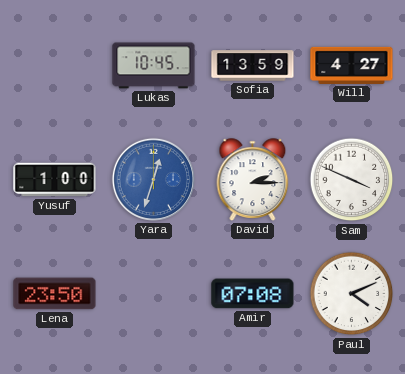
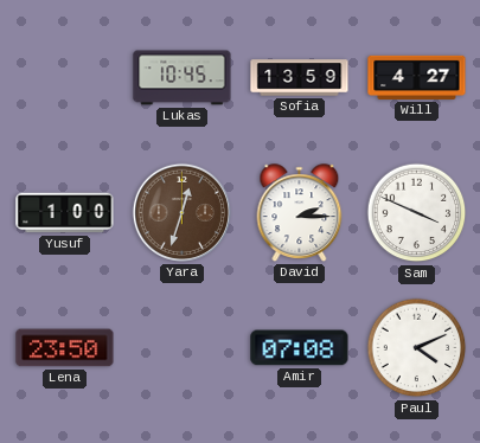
Yara dial: blue -> brown (181, 212)
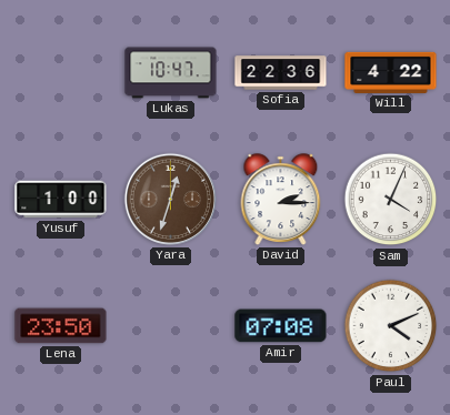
Lukas: 10:45 -> 10:47 (171, 73)
Sofia: 13:59 -> 22:36 (281, 73)
Will: 4:27 -> 4:22 (391, 72)
Sam: 3:49 -> 4:04 (391, 200)
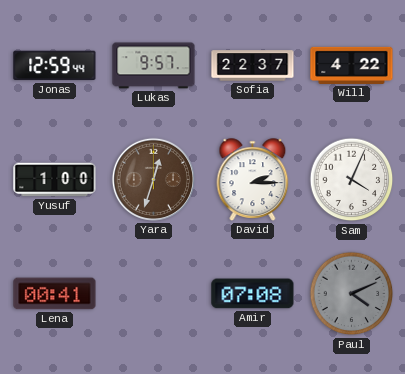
Jonas: none -> 12:59 (55, 66)
Lukas: 10:47 -> 9:57 (154, 66)
Sofia: 22:36 -> 22:37 (253, 66)
Lena: 23:50 -> 00:41 (55, 294)
Paul dial: white -> grey (352, 294)
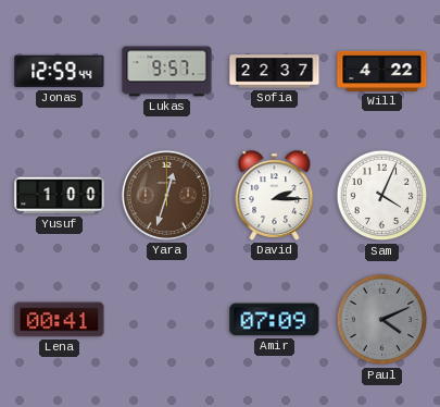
Amir: 07:08 -> 07:09 (275, 320)
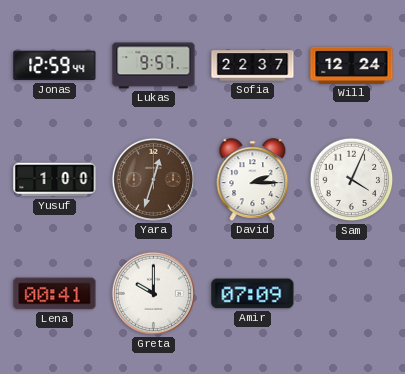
Will: 4:22 -> 12:24 (352, 65)
Greta: none -> 10:00 (153, 293)
Paul: 4:11 -> none (382, 320)
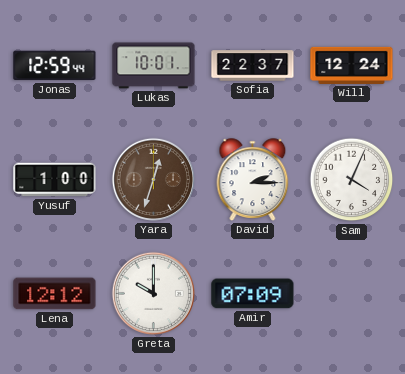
Lukas: 9:57 -> 10:01 (154, 66)
Lena: 00:41 -> 12:12 (55, 294)
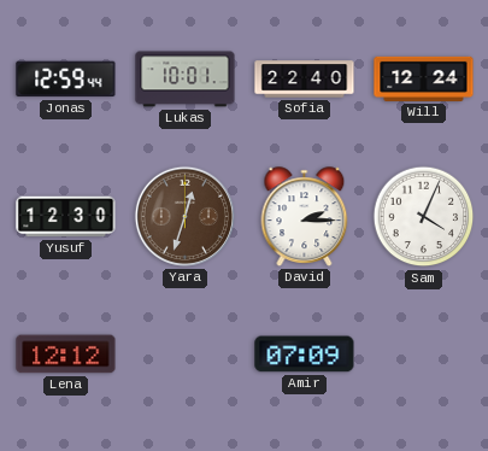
Sofia: 22:37 -> 22:40 (305, 80)
Yusuf: 1:00 -> 12:30 (66, 217)
Greta: 10:00 -> none (153, 293)
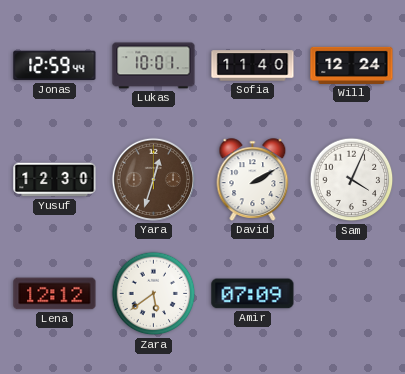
Sofia: 22:40 -> 11:40 (253, 66)
David: 2:15 -> 2:10 (253, 180)
Zara: none -> 5:39 (154, 294)
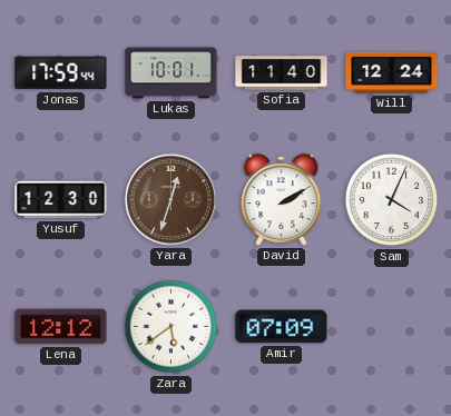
Jonas: 12:59 -> 17:59 (61, 73)
